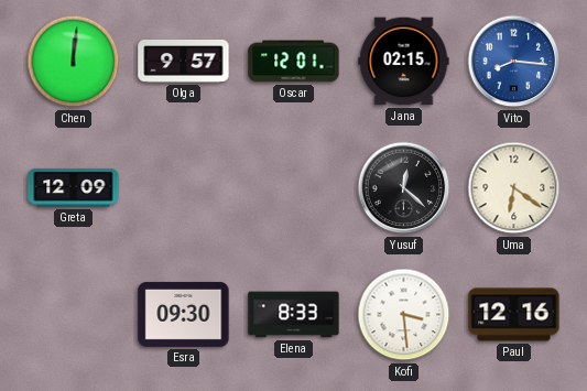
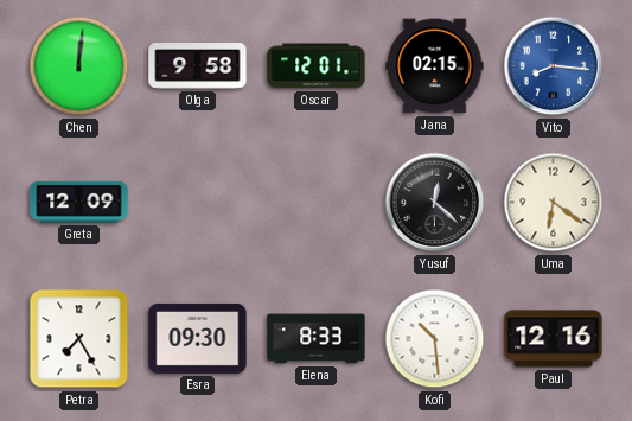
Olga: 9:57 -> 9:58 (198, 66)
Petra: none -> 7:25 (79, 339)
Kofi: 3:29 -> 10:29 (435, 339)
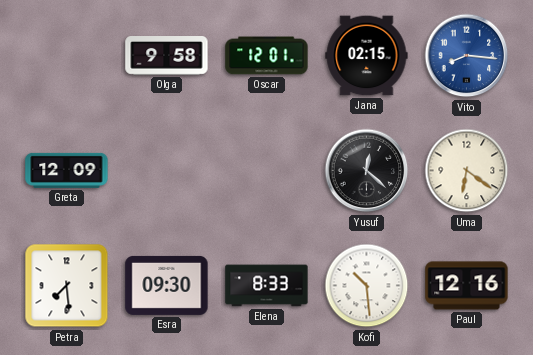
Chen: 12:01 -> none (79, 66)
Petra: 7:25 -> 7:29 (67, 286)
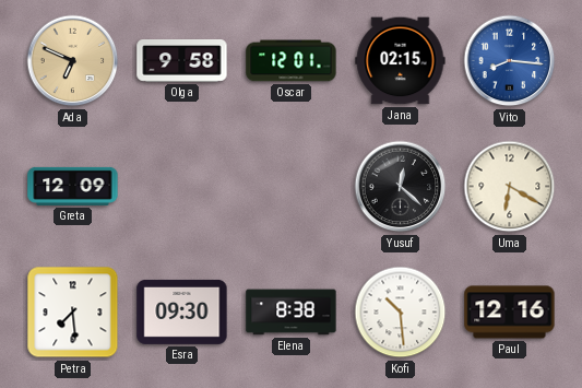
Ada: none -> 6:49 (73, 61)
Uma: 6:21 -> 6:20 (510, 187)
Elena: 8:33 -> 8:38 (292, 313)
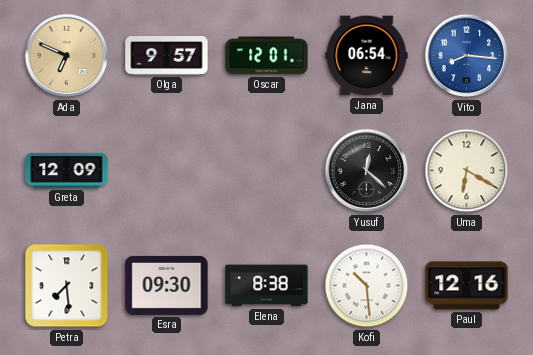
Olga: 9:58 -> 9:57 (167, 56)
Jana: 02:15 -> 06:54 (367, 56)
